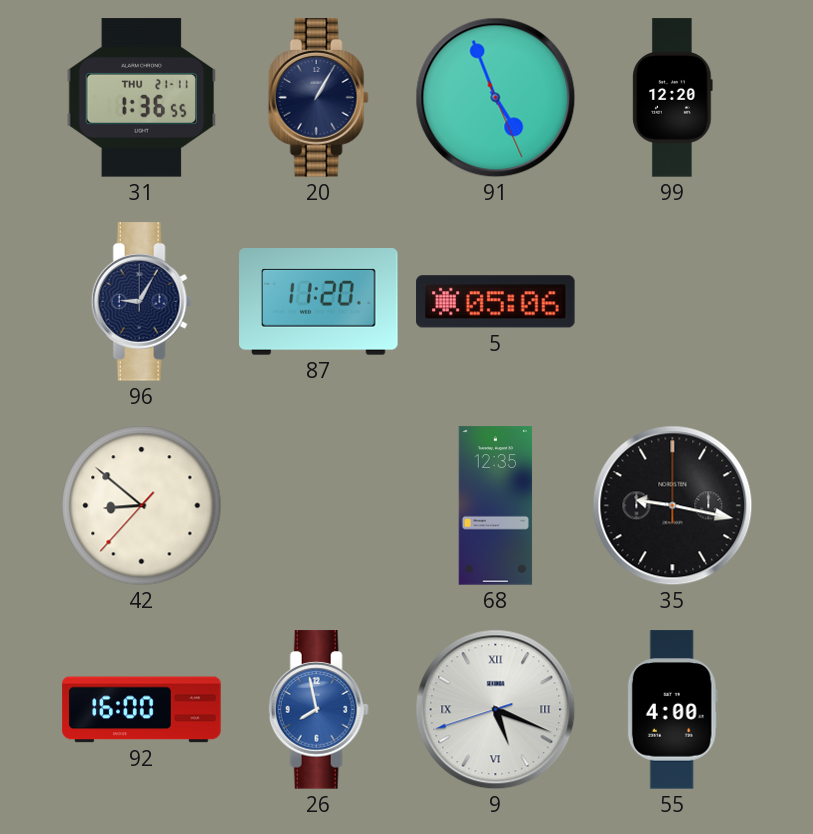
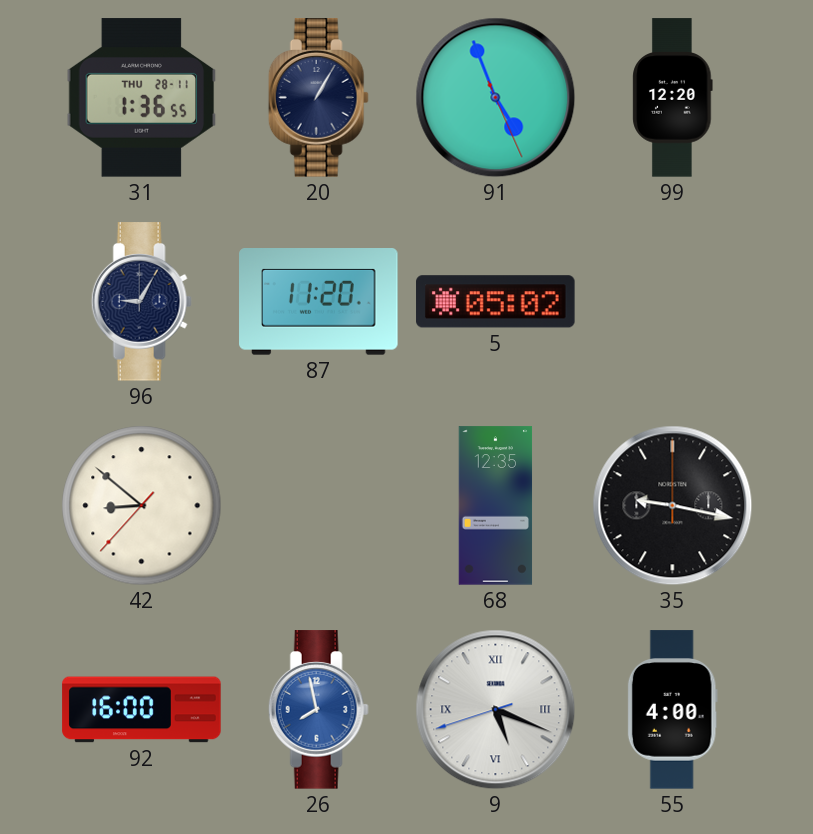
31 date: THU 21-11 -> THU 28-11 (142, 98)
5: 05:06 -> 05:02 (496, 302)
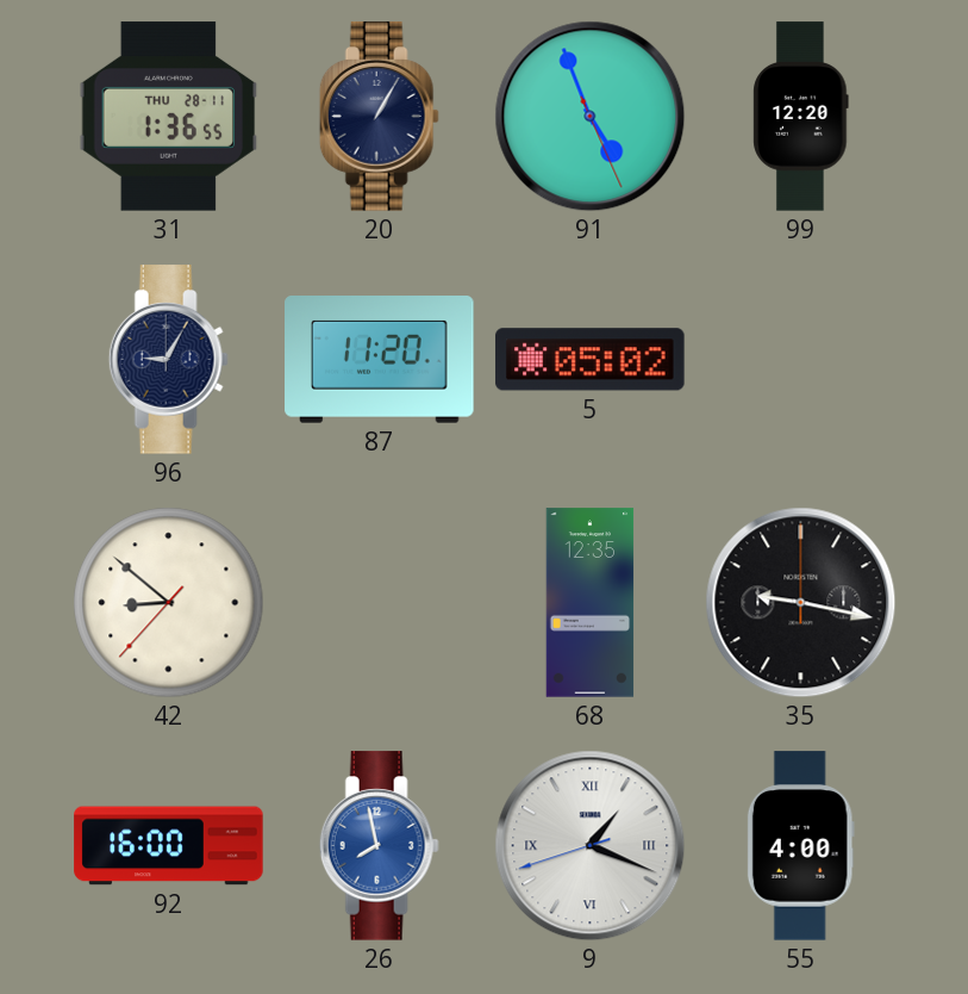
9: 5:18 -> 1:18 (591, 846)
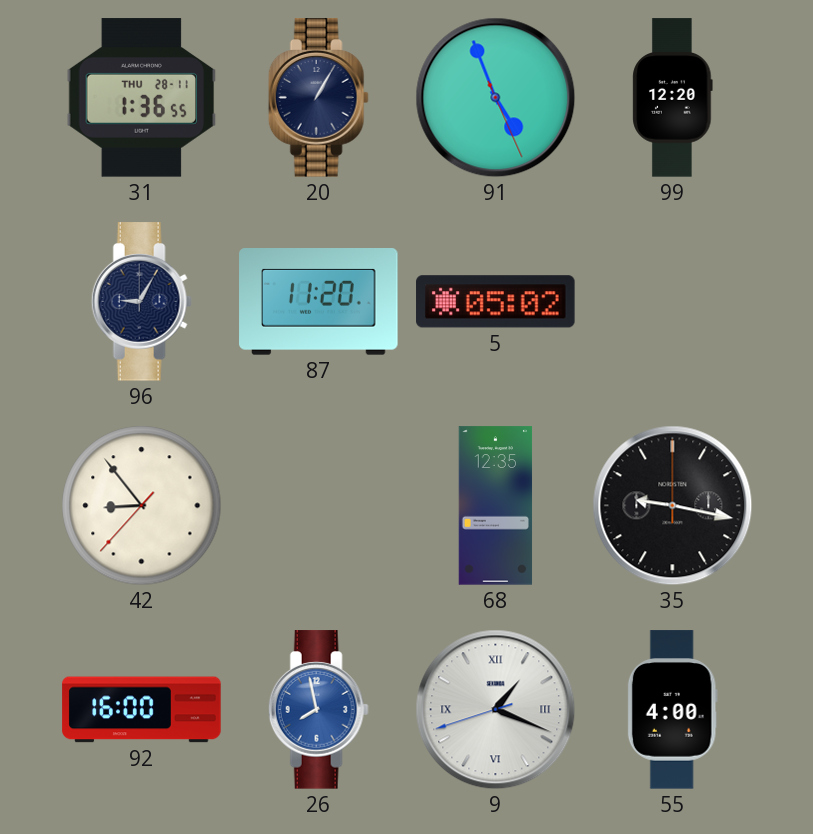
42: 8:51 -> 8:53 (142, 506)
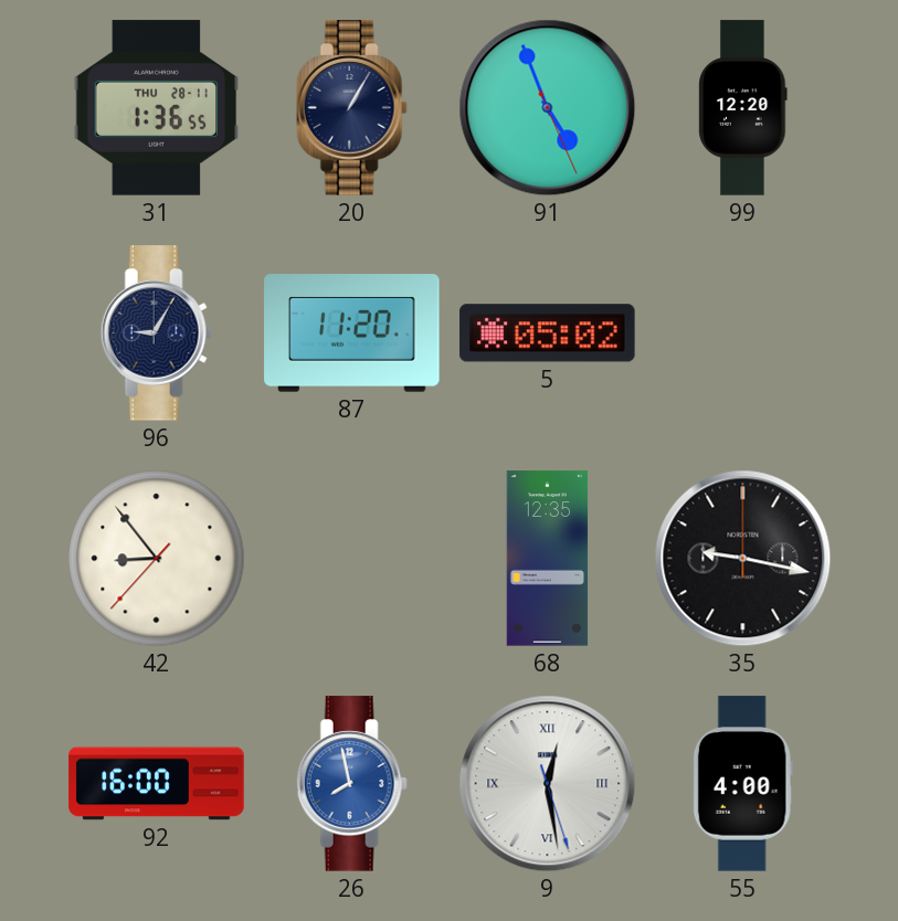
9: 1:18 -> 12:28 (548, 784)
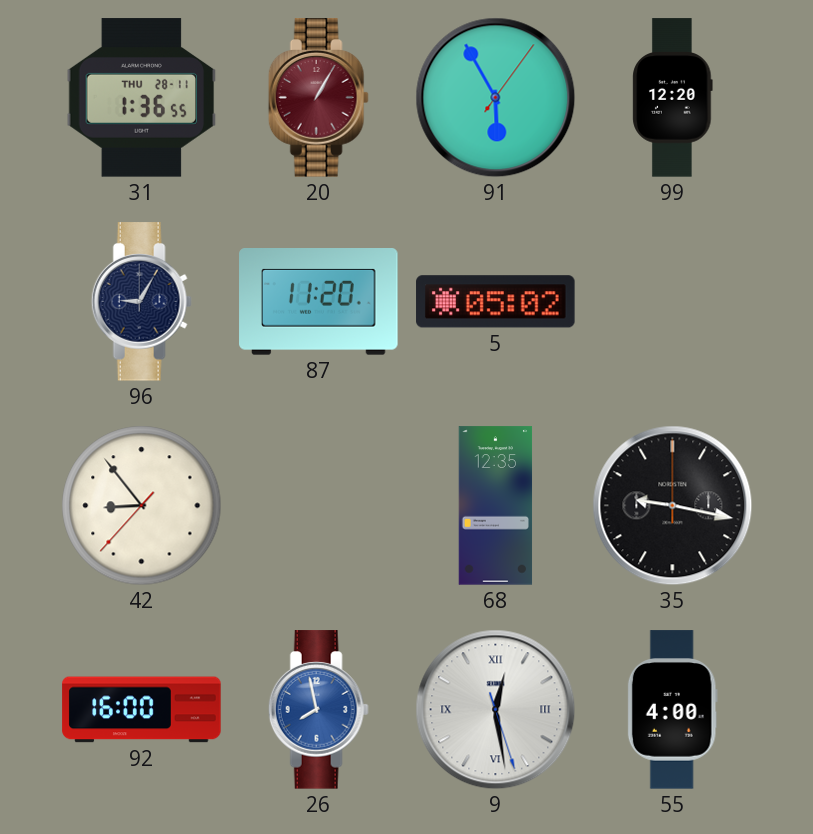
20 dial: navy -> burgundy (318, 98)
91: 4:56 -> 5:55 (496, 98)
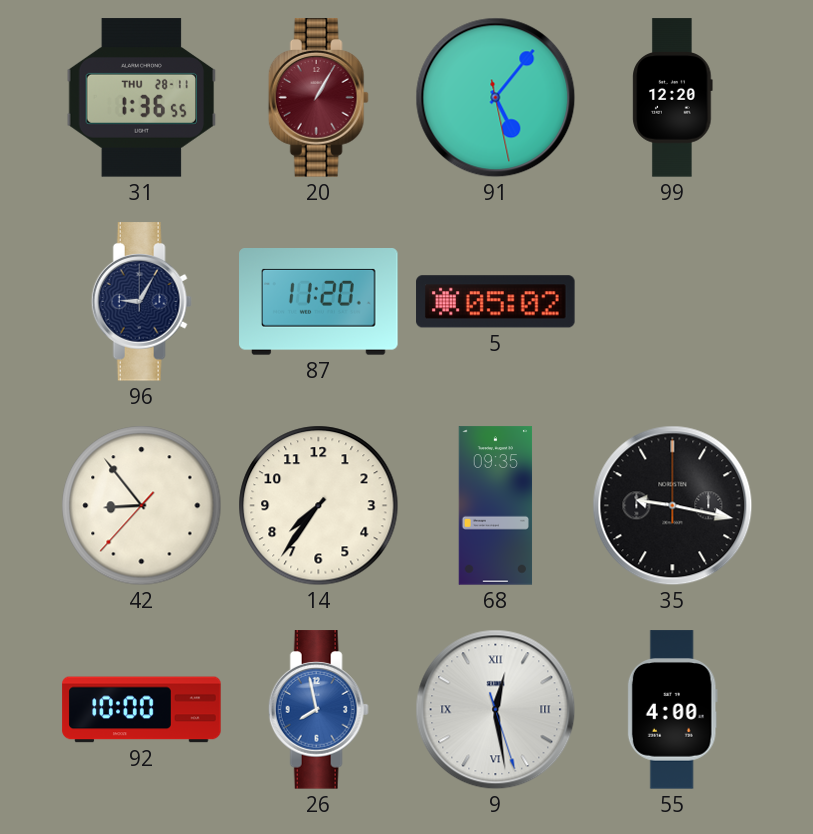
91: 5:55 -> 5:06 (496, 98)
14: none -> 7:36 (319, 506)
68: 12:35 -> 09:35 (496, 506)
92: 16:00 -> 10:00 (142, 710)
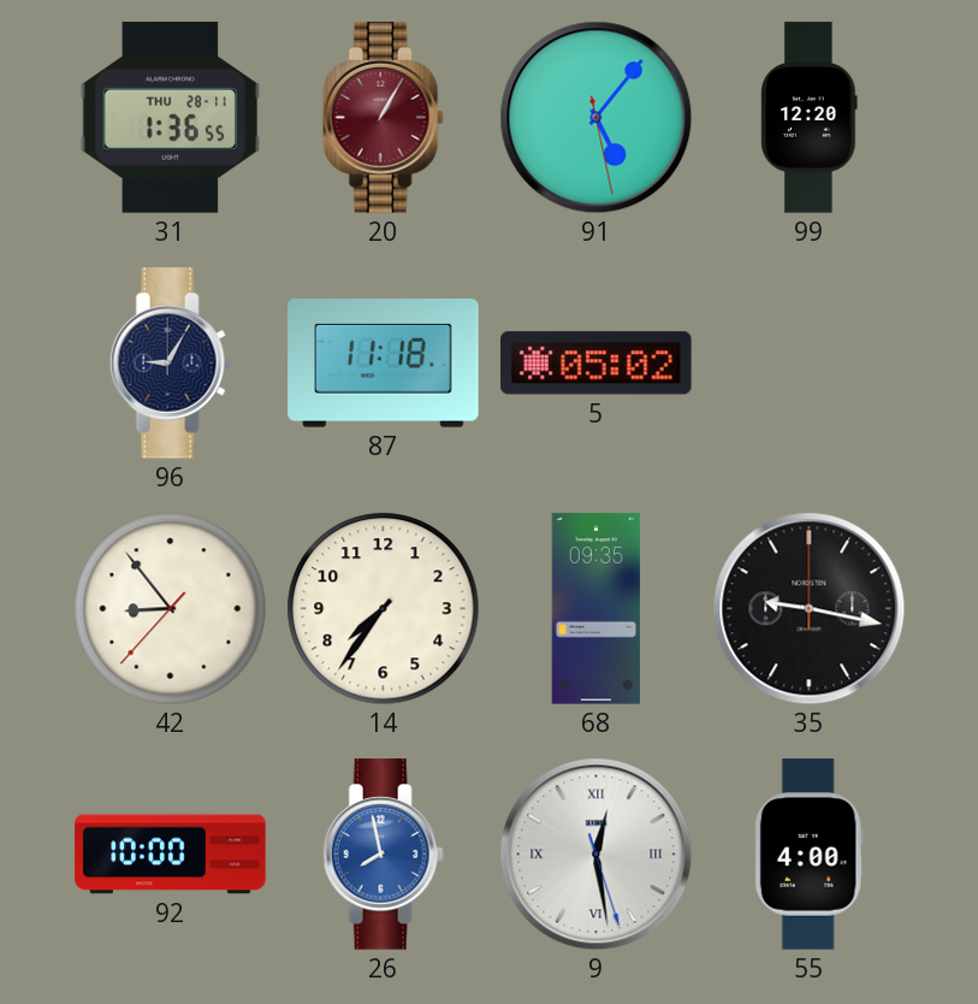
87: 11:20 -> 11:18 (384, 364)
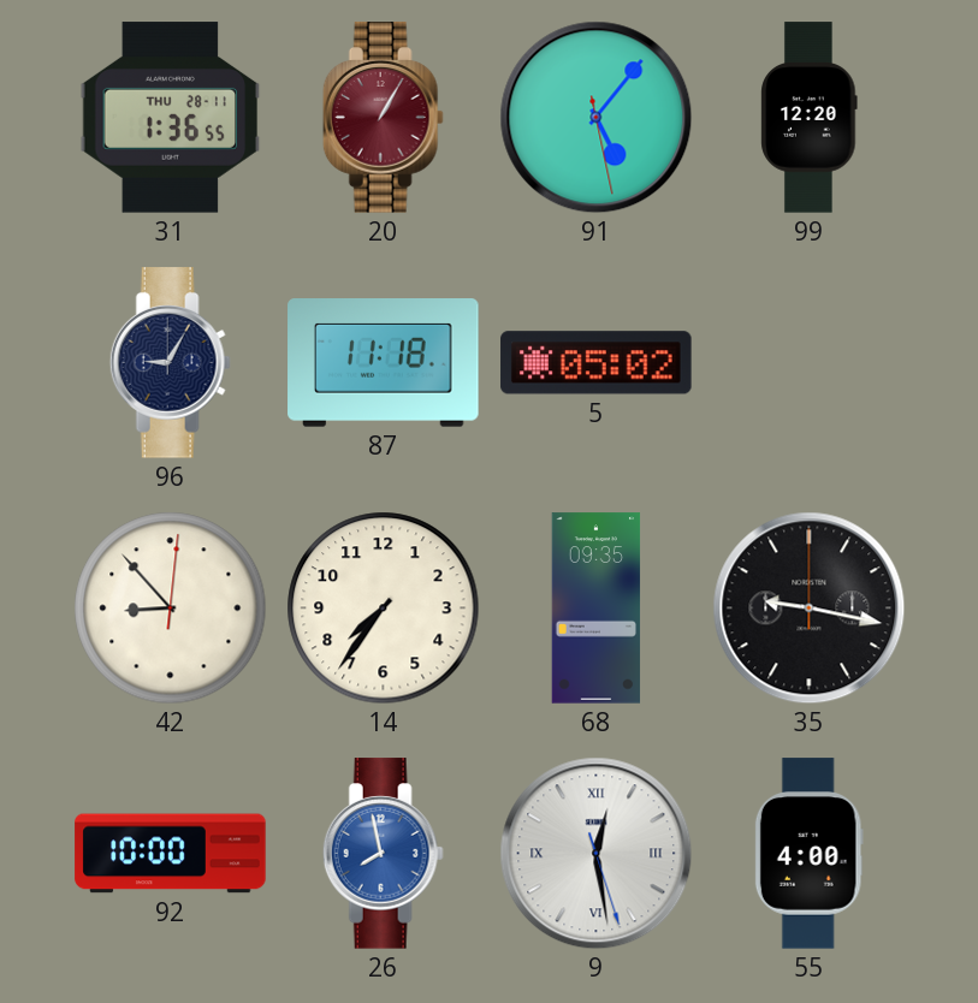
42: 8:53:37 -> 8:53:01 (171, 609)
